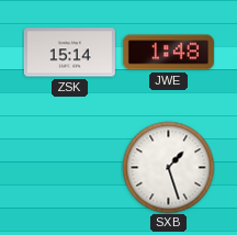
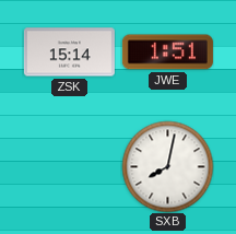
JWE: 1:48 -> 1:51 (167, 52)
SXB: 1:27 -> 8:02 (167, 166)
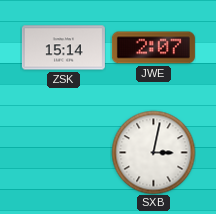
JWE: 1:51 -> 2:07 (153, 48)
SXB: 8:02 -> 3:02 (153, 152)
